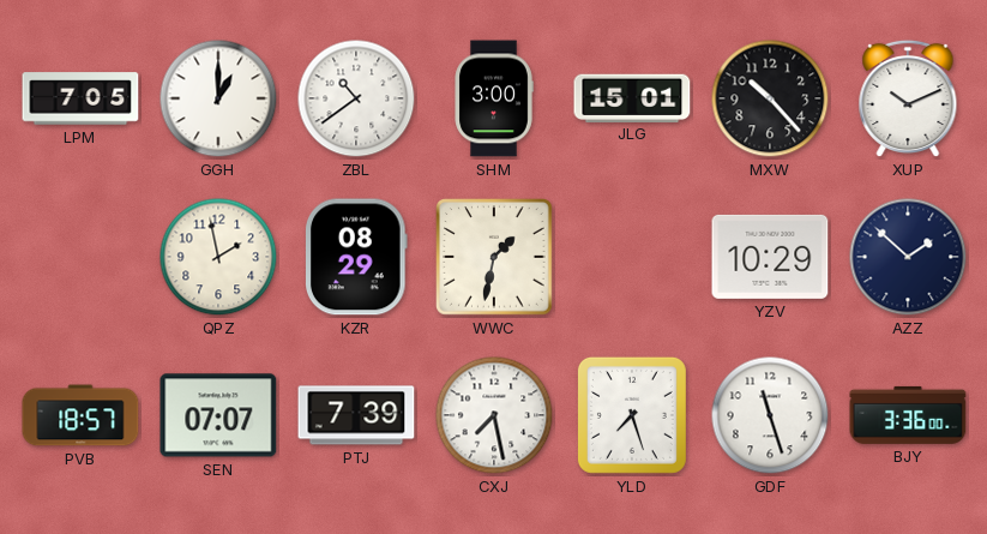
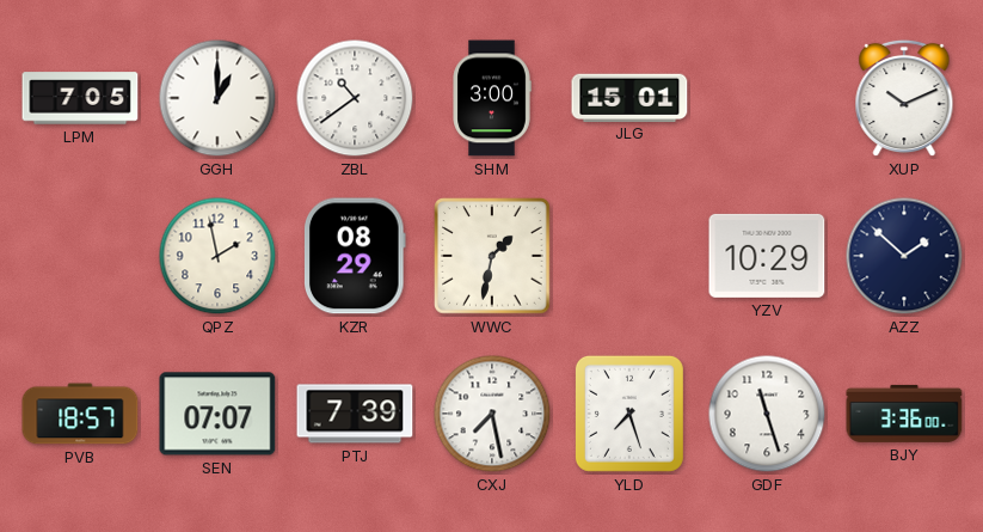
MXW: 10:23 -> none (770, 98)
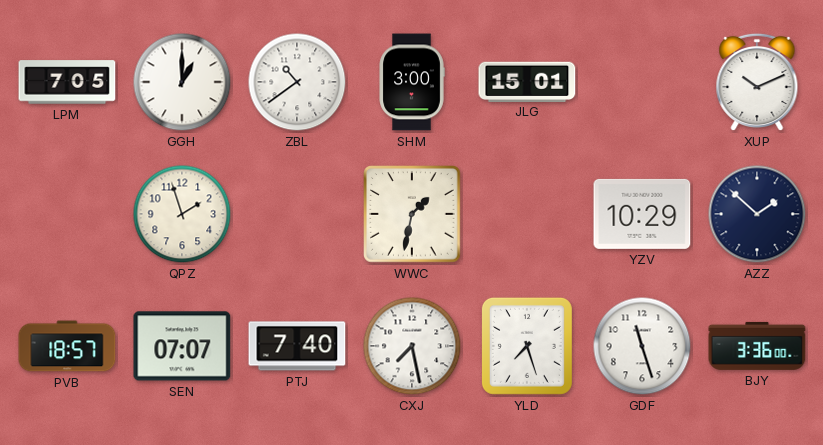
QPZ: 1:58 -> 1:57 (182, 214)
KZR: 08:29 -> none (356, 256)
PTJ: 7:39 -> 7:40 (297, 346)
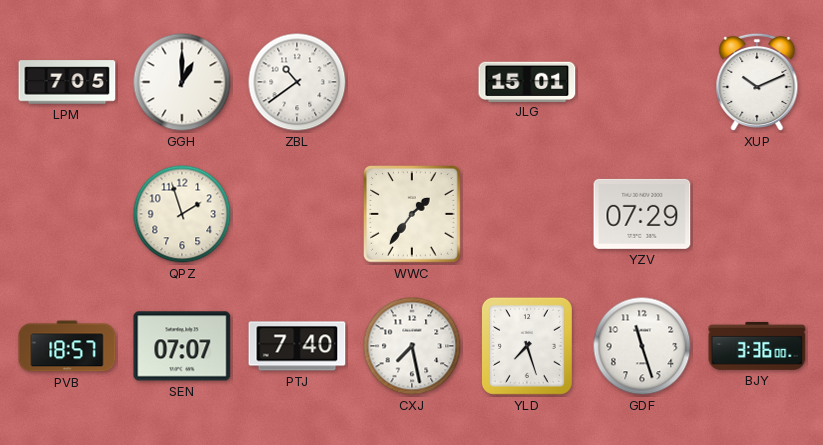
SHM: 3:00 -> none (412, 82)
WWC: 1:32 -> 1:36 (413, 215)
YZV: 10:29 -> 07:29 (642, 214)
AZZ: 1:52 -> none (757, 214)
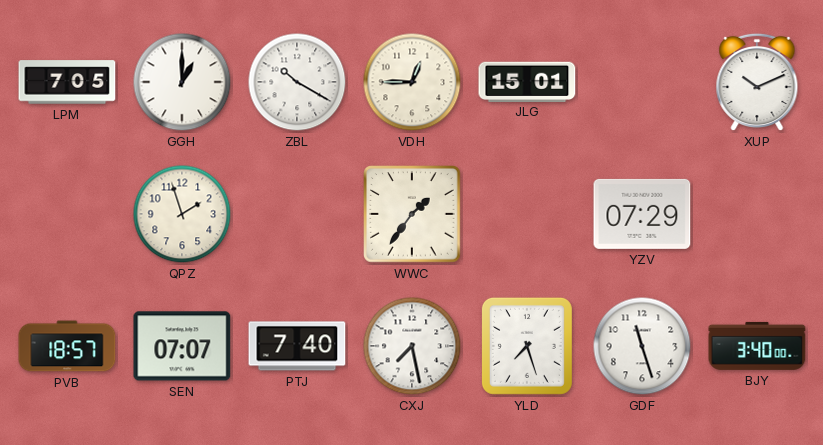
ZBL: 10:39 -> 10:20 (297, 82)
VDH: none -> 12:45 (412, 82)
BJY: 3:36 -> 3:40 (757, 346)
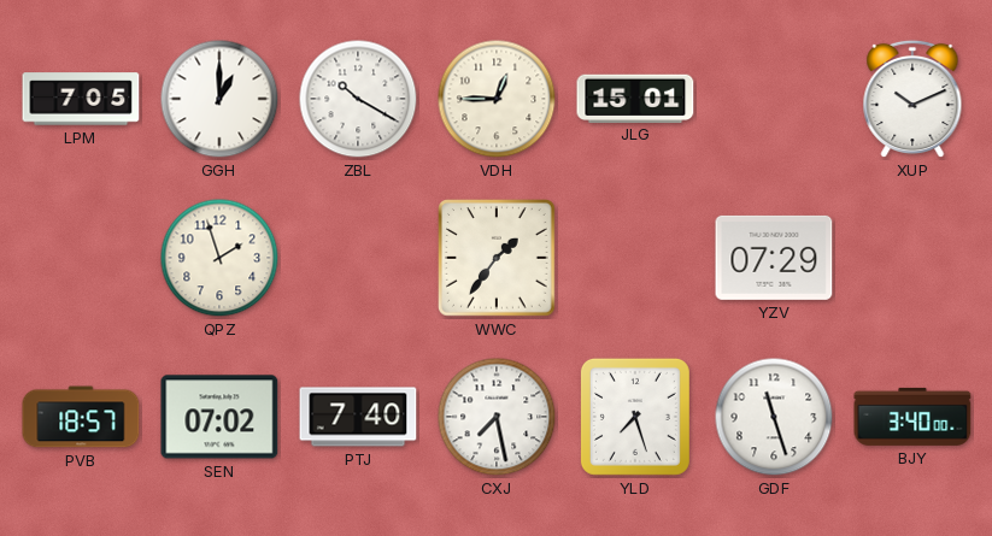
SEN: 07:07 -> 07:02 (219, 417)
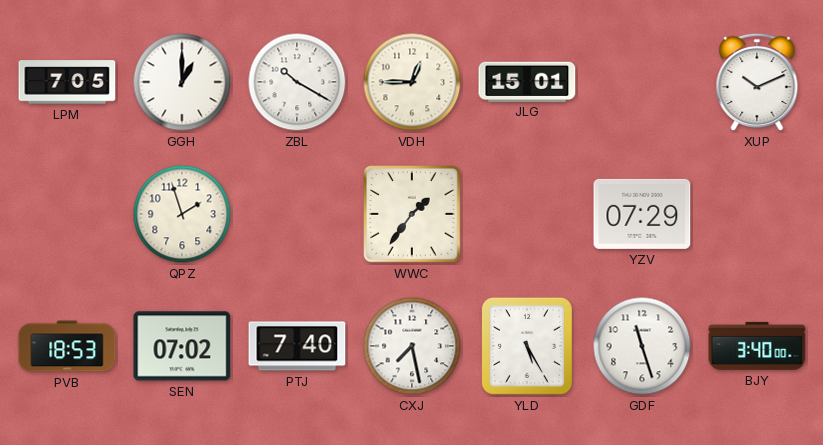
PVB: 18:57 -> 18:53 (67, 346)
YLD: 7:27 -> 5:25 (527, 346)
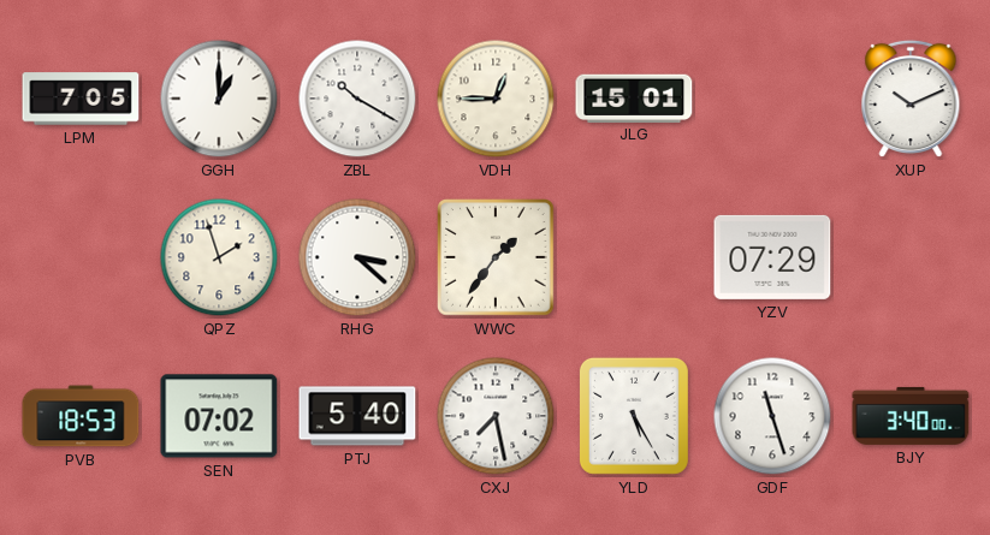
RHG: none -> 3:22 (357, 257)
PTJ: 7:40 -> 5:40 (357, 416)
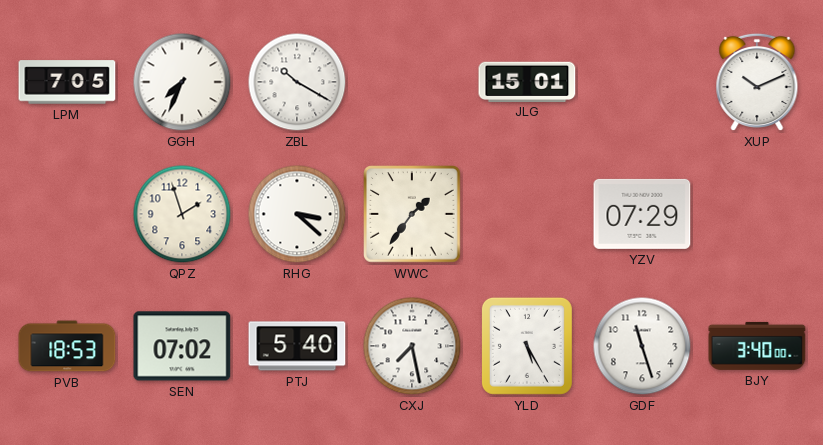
GGH: 1:00 -> 7:34 (182, 82)
VDH: 12:45 -> none (496, 99)
